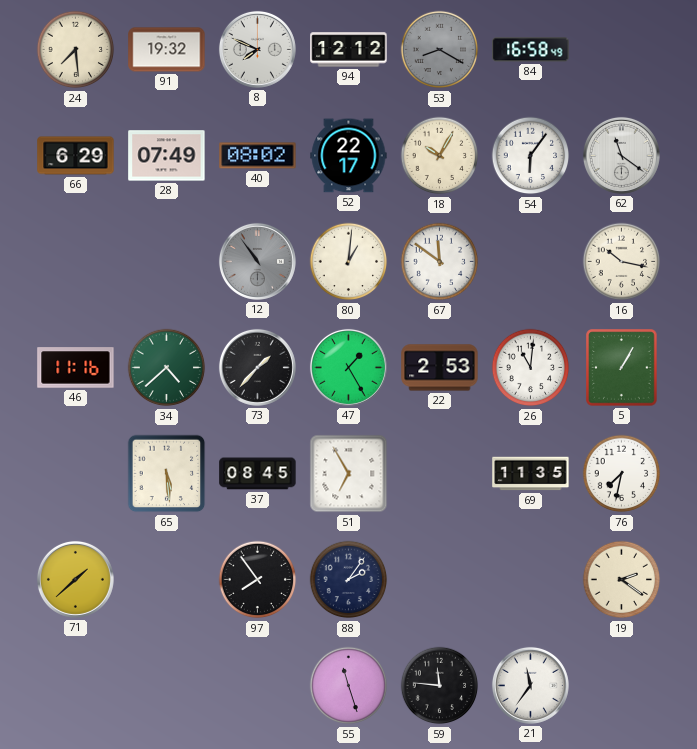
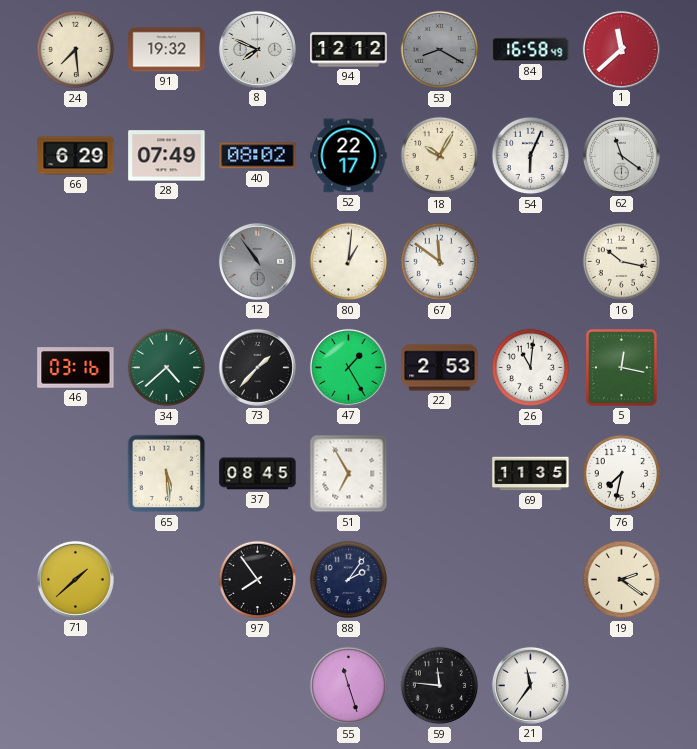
1: none -> 11:38 (621, 49)
54: 6:06 -> 6:04 (531, 156)
46: 11:16 -> 03:16 (76, 368)
5: 1:05 -> 12:17 (622, 368)
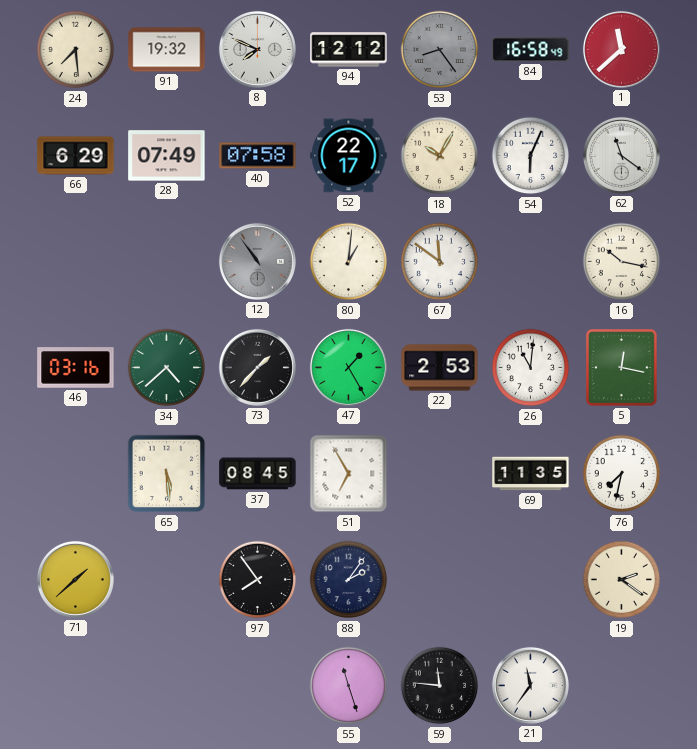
53: 8:20 -> 8:24 (440, 50)
40: 08:02 -> 07:58 (258, 156)
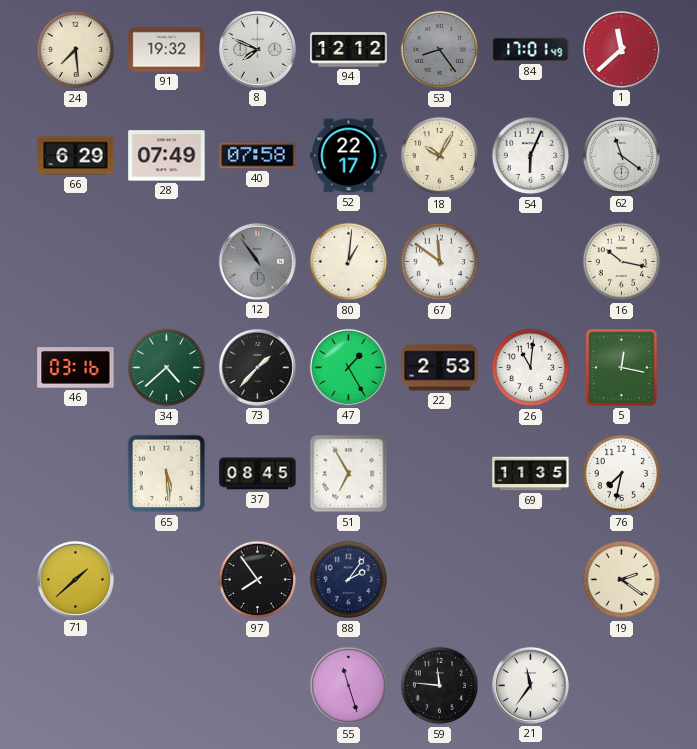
84: 16:58 -> 17:01 (531, 50)
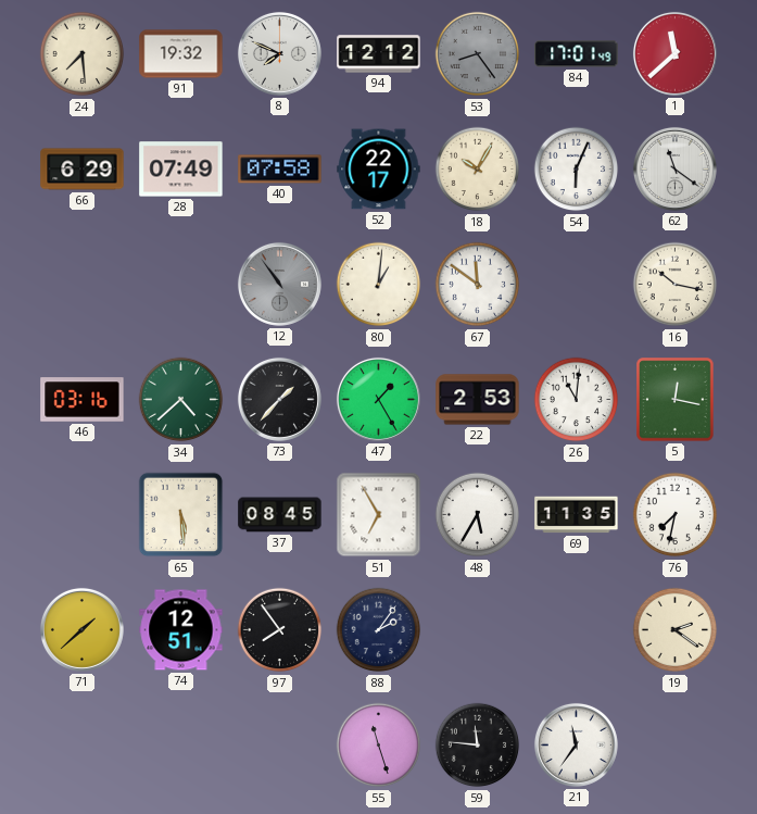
48: none -> 5:35 (478, 515)
74: none -> 12:51 (181, 630)
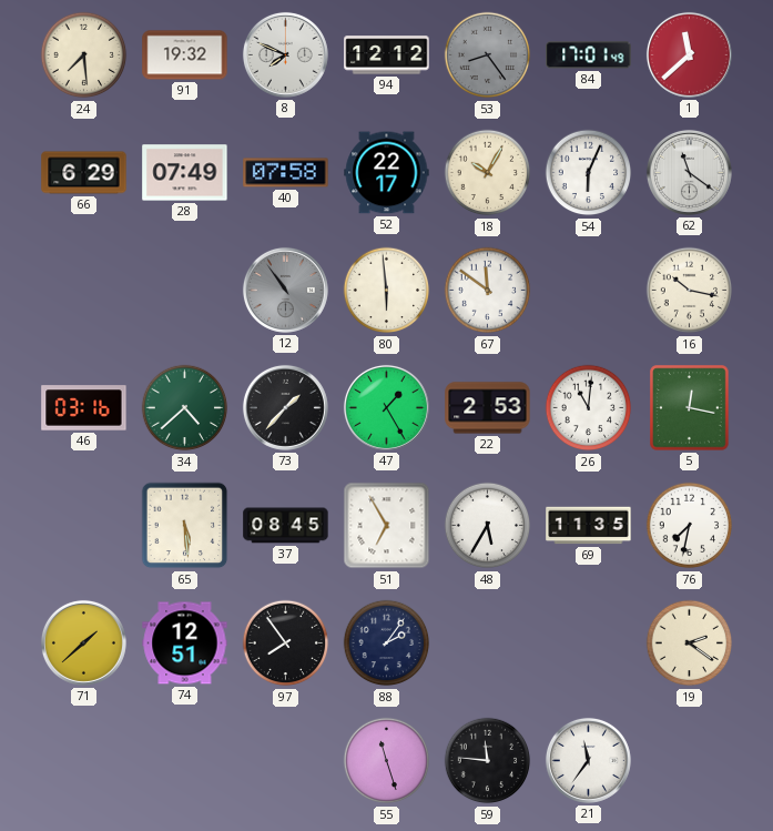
80: 1:01 -> 5:59 (387, 291)
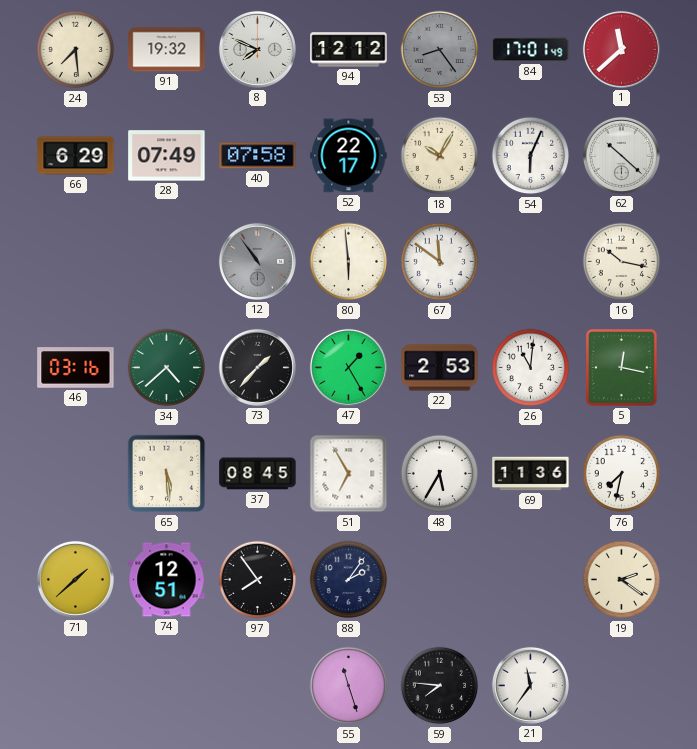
62: 11:21 -> 10:22 (621, 155)
69: 11:35 -> 11:36 (531, 474)
59: 11:46 -> 7:46 (440, 686)
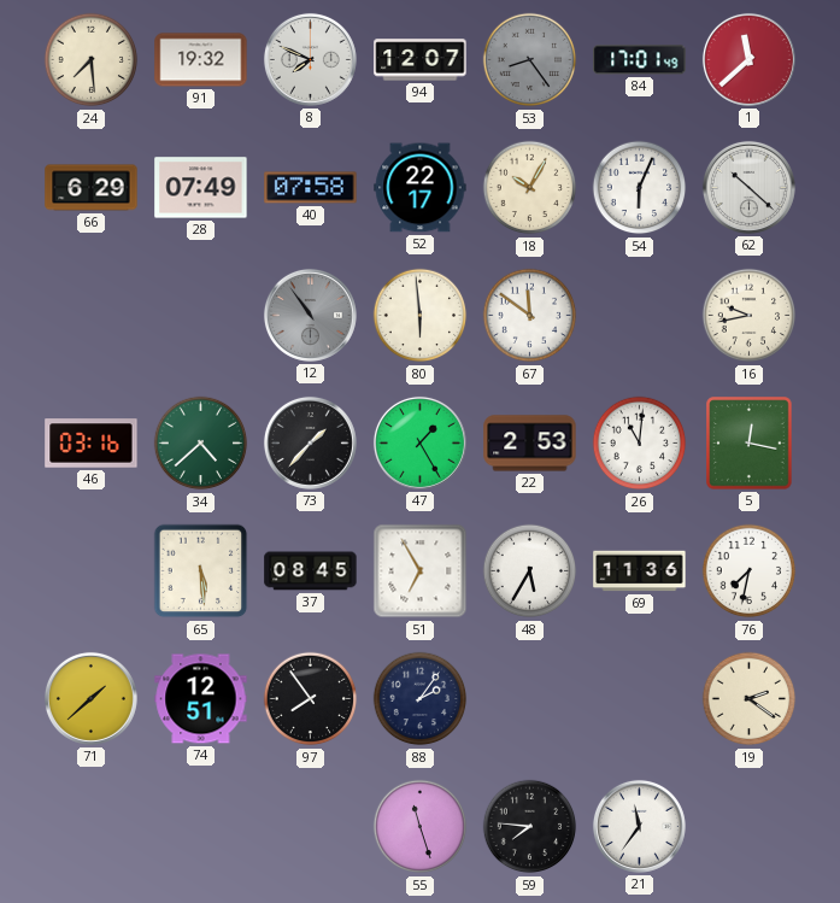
94: 12:12 -> 12:07 (421, 60)
16: 10:17 -> 9:43 (750, 316)
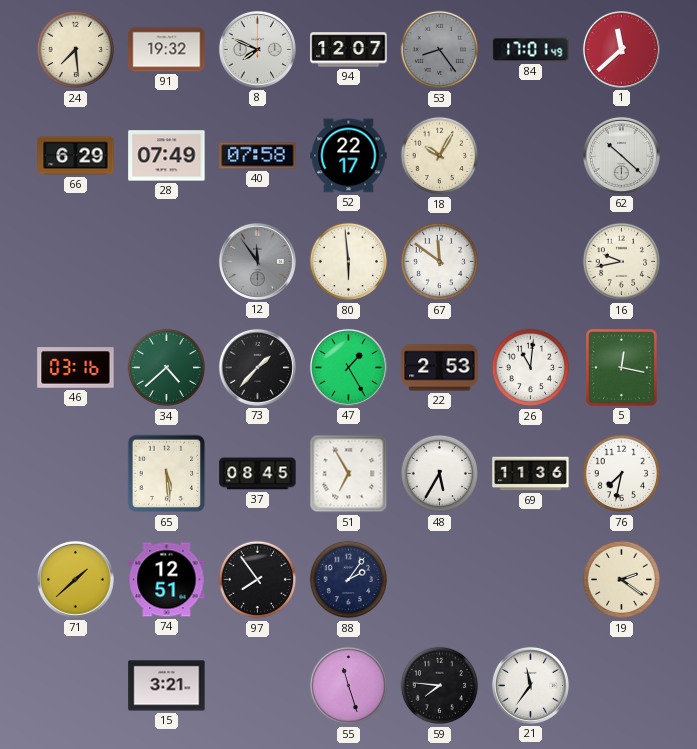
54: 6:04 -> none (640, 188)
12: 10:54 -> 11:54 (257, 261)
15: none -> 3:21 (167, 686)
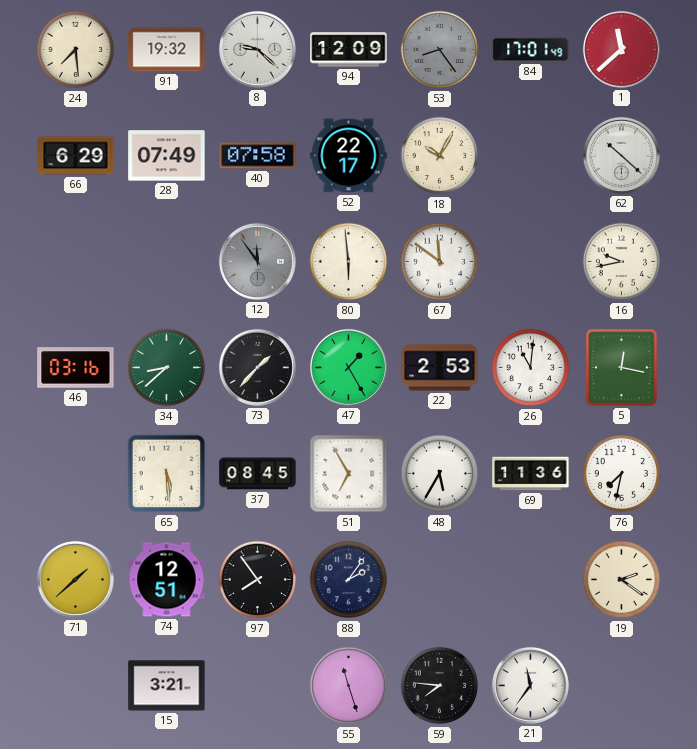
8: 7:49 -> 9:22 (257, 49)
94: 12:07 -> 12:09 (349, 50)
34: 4:38 -> 8:38 (167, 368)
